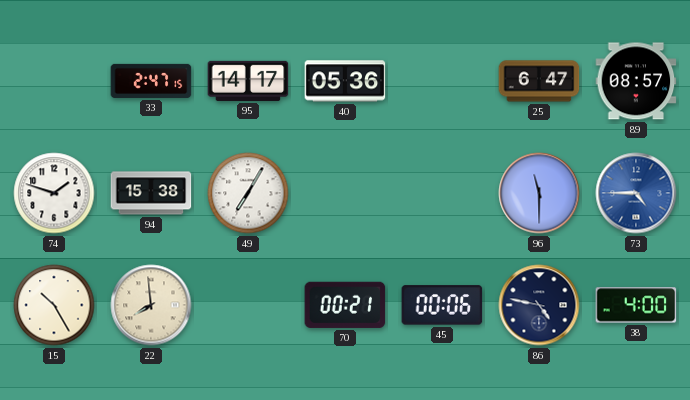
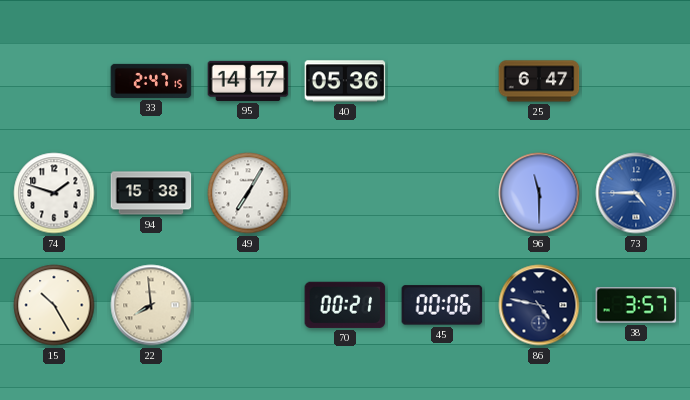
89: 08:57 -> none (636, 81)
38: 4:00 -> 3:57 (636, 305)
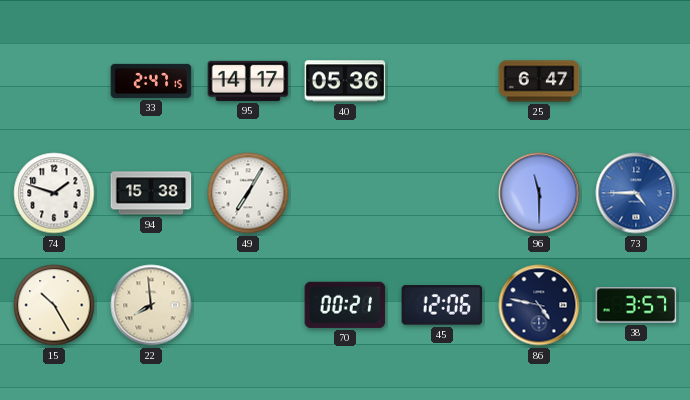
45: 00:06 -> 12:06 (442, 305)
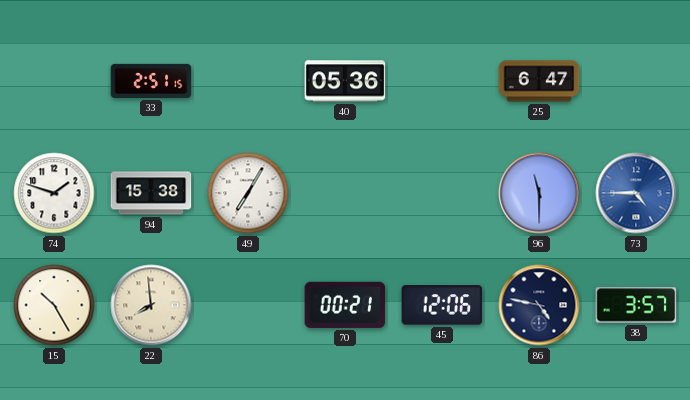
33: 2:47 -> 2:51 (151, 81)
95: 14:17 -> none (248, 81)
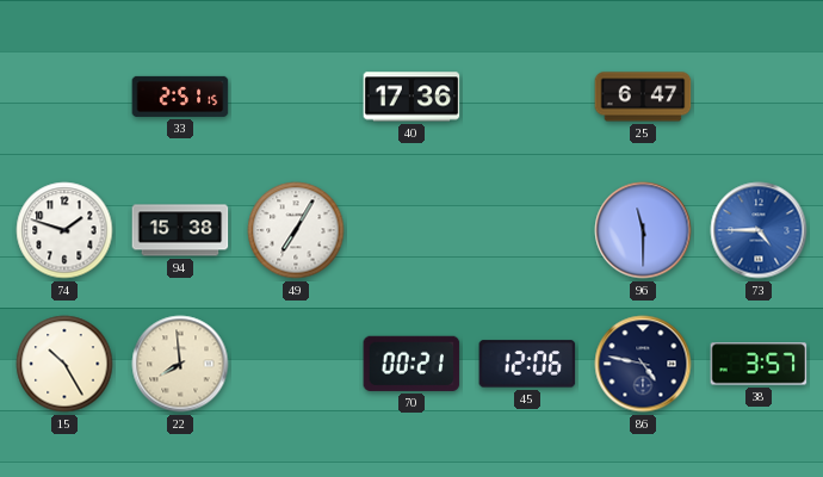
40: 05:36 -> 17:36 (411, 97)
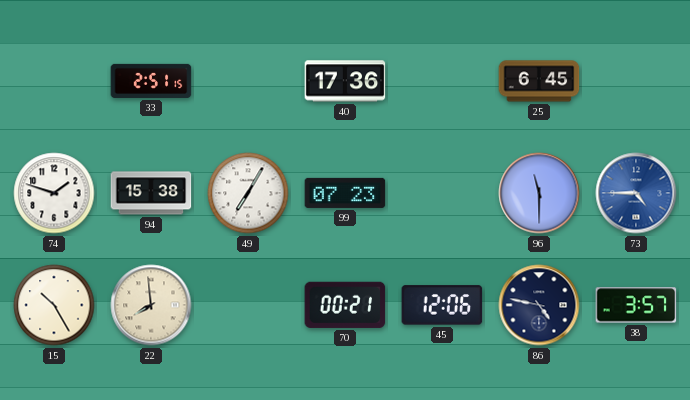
25: 6:47 -> 6:45 (539, 81)
99: none -> 07:23 (345, 193)
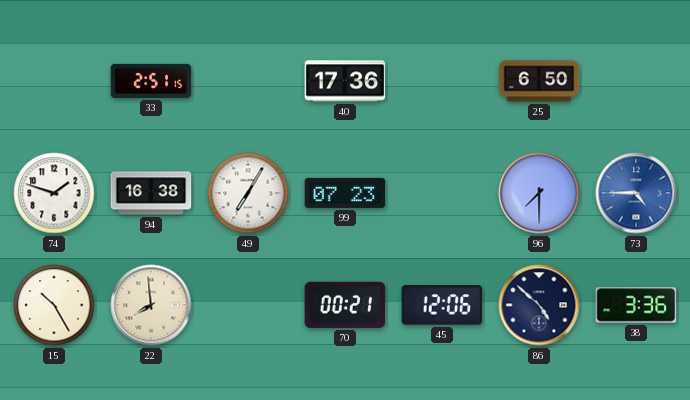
25: 6:45 -> 6:50 (539, 81)
94: 15:38 -> 16:38 (151, 193)
96: 11:30 -> 7:30 (539, 193)
86: 4:47 -> 4:52 (539, 305)
38: 3:57 -> 3:36 (636, 305)
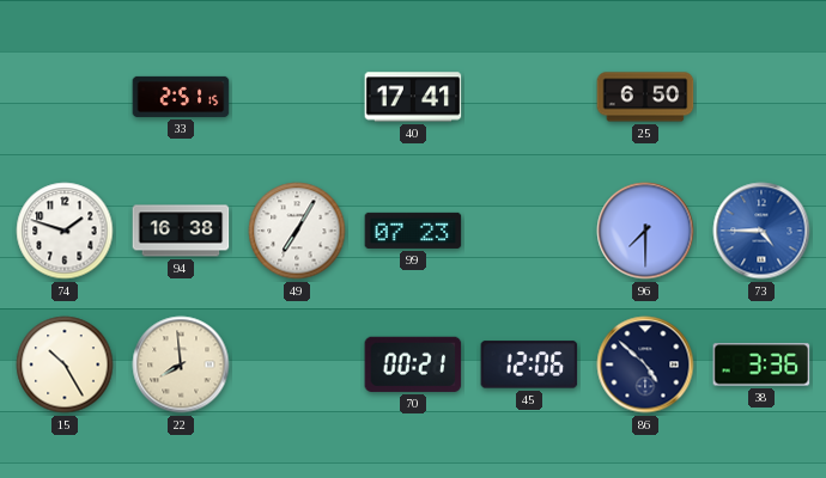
40: 17:36 -> 17:41 (413, 97)
